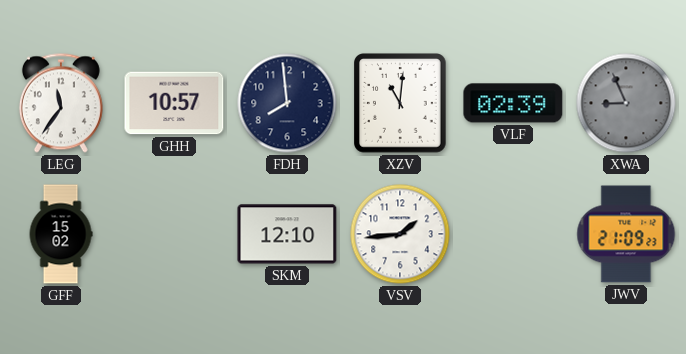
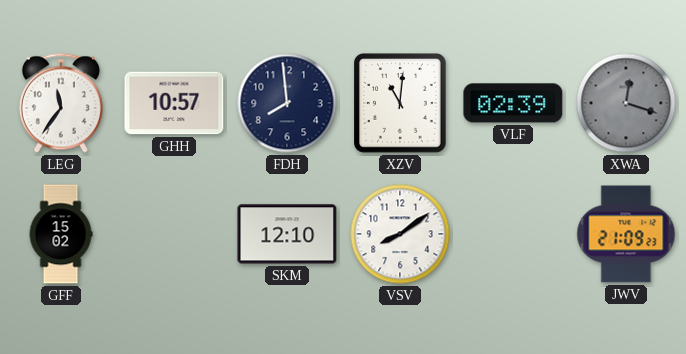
XWA: 8:56 -> 12:18 (626, 103)
VSV: 1:44 -> 8:09 (400, 234)
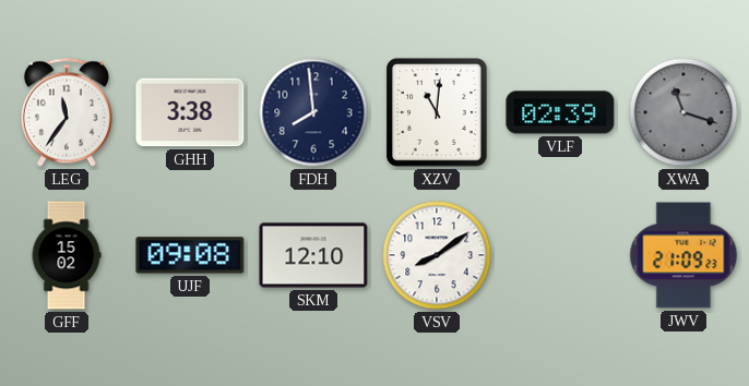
GHH: 10:57 -> 3:38 (190, 112)
XWA: 12:18 -> 11:18 (683, 112)
UJF: none -> 09:08 (190, 255)
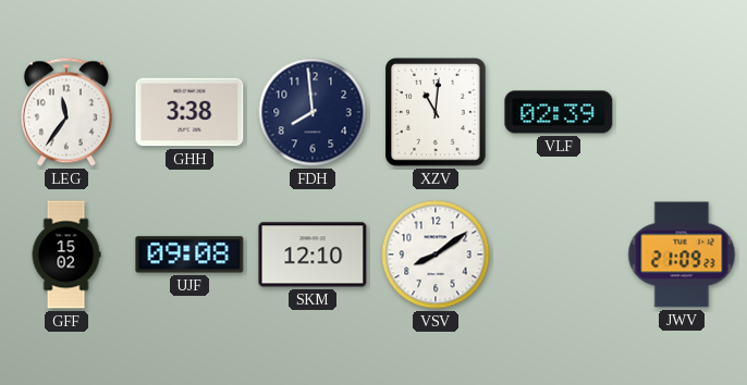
XWA: 11:18 -> none (683, 112)
